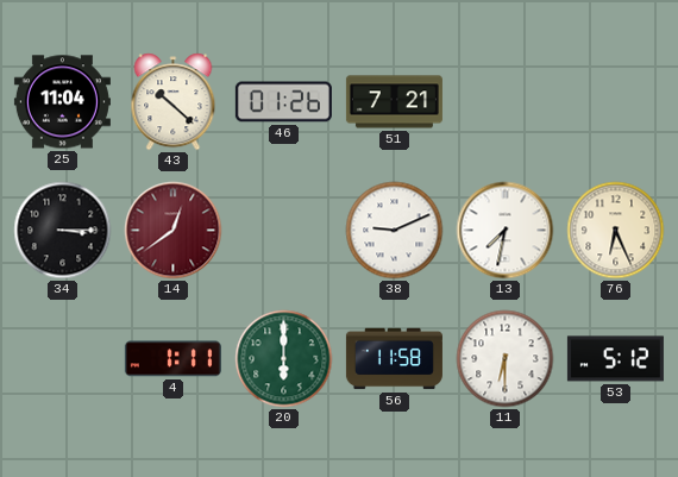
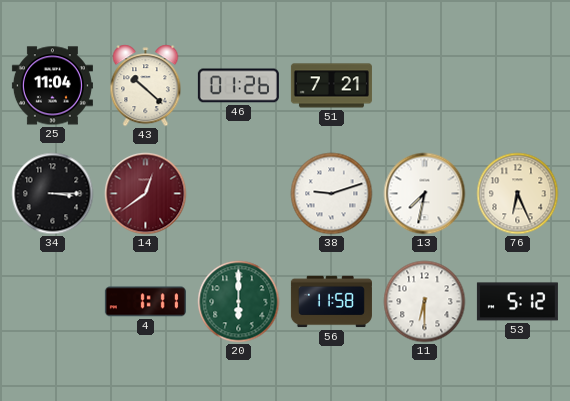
38: 9:11 -> 9:12 (332, 194)
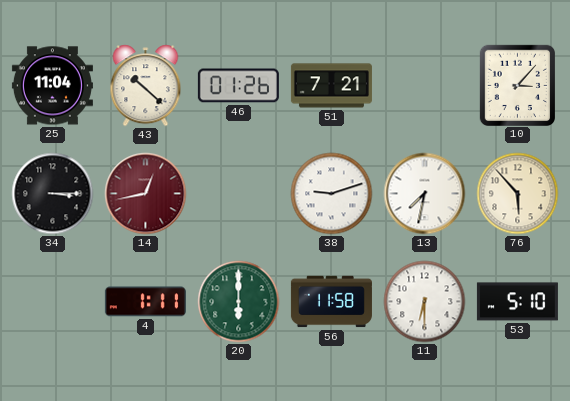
10: none -> 3:07 (517, 85)
14: 12:39 -> 12:43 (146, 194)
76: 6:26 -> 5:53 (518, 194)
53: 5:12 -> 5:10 (517, 302)
